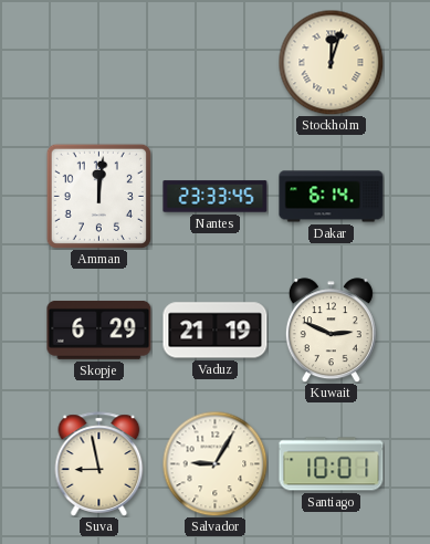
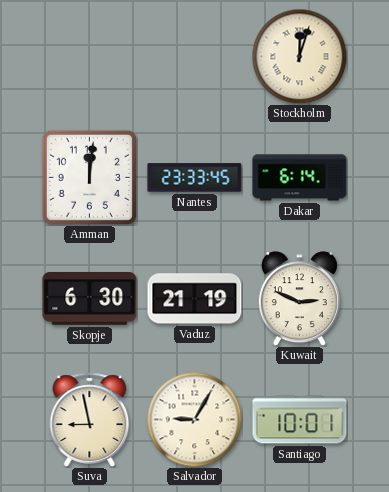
Skopje: 6:29 -> 6:30 (90, 298)
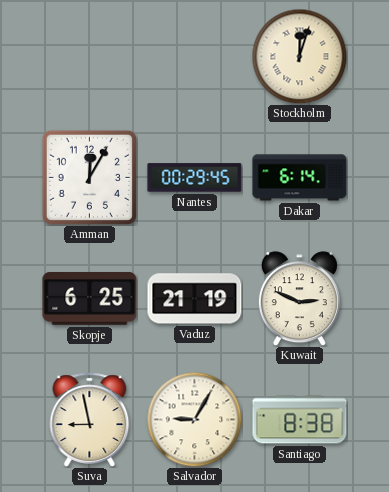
Amman: 12:01 -> 12:05 (89, 177)
Nantes: 23:33 -> 00:29 (195, 178)
Skopje: 6:30 -> 6:25 (90, 298)
Santiago: 10:01 -> 8:38 (300, 420)
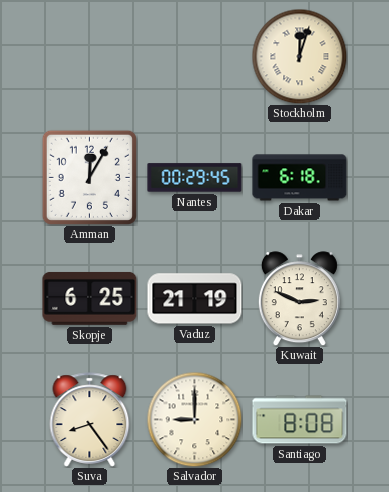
Dakar: 6:14 -> 6:18 (300, 178)
Suva: 8:58 -> 8:24 (90, 420)
Salvador: 9:05 -> 9:00 (194, 419)
Santiago: 8:38 -> 8:08 (300, 420)
